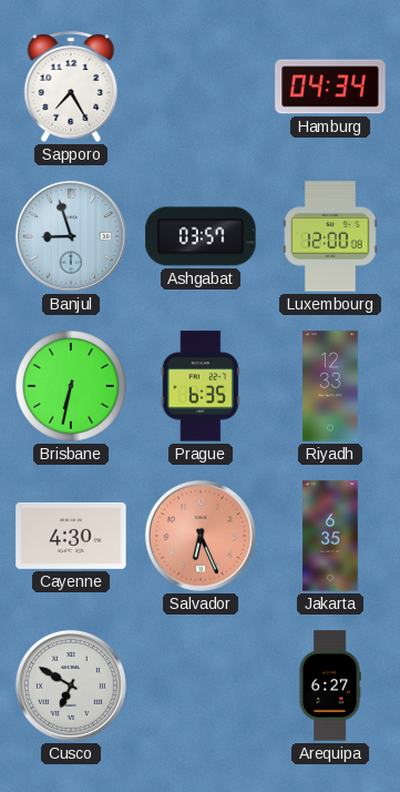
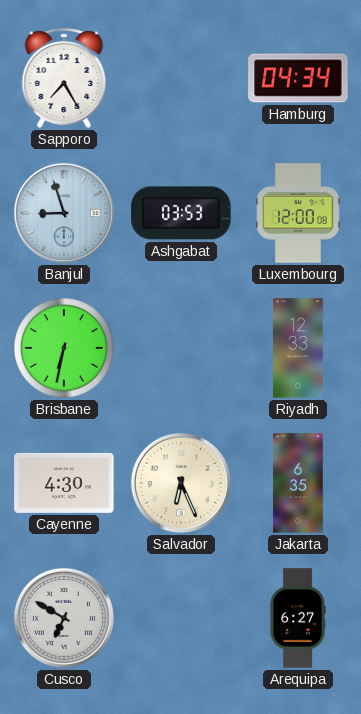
Ashgabat: 03:57 -> 03:53 (181, 213)
Prague: 6:35 -> none (201, 386)
Salvador dial: salmon -> cream (181, 483)
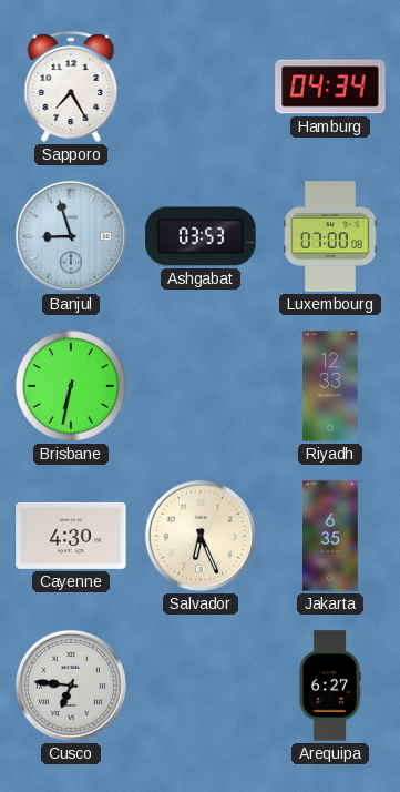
Luxembourg: 12:00 -> 07:00 (330, 236)
Cusco: 6:50 -> 6:46 (71, 686)
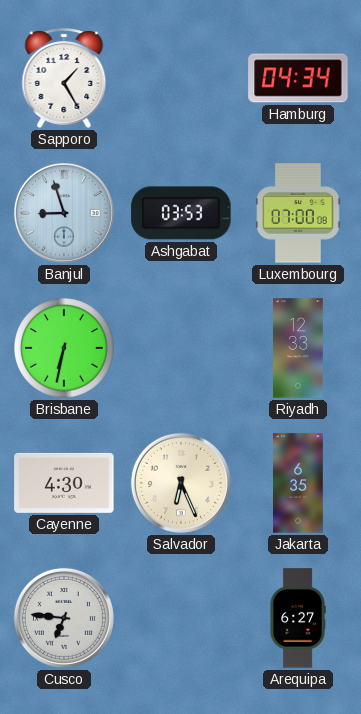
Sapporo: 7:25 -> 1:25 (64, 79)
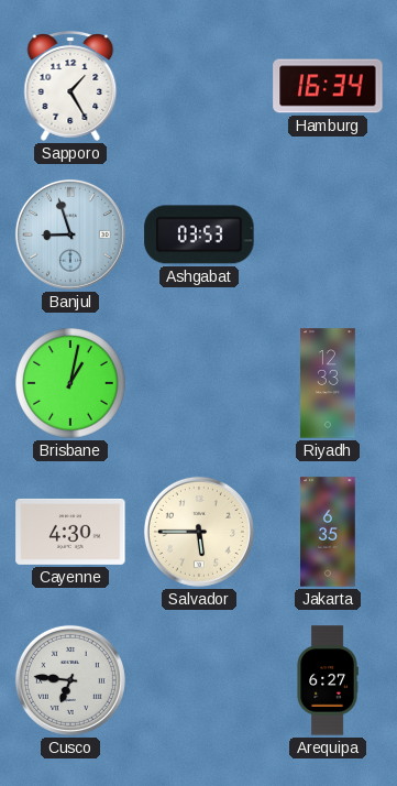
Hamburg: 04:34 -> 16:34 (328, 86)
Luxembourg: 07:00 -> none (298, 213)
Brisbane: 6:32 -> 1:02 (70, 383)
Salvador: 6:26 -> 5:45 (199, 532)
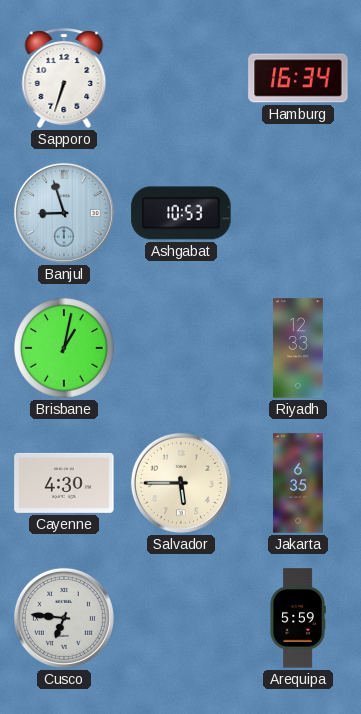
Sapporo: 1:25 -> 6:33 (64, 79)
Ashgabat: 03:53 -> 10:53 (181, 213)
Arequipa: 6:27 -> 5:59 (298, 618)
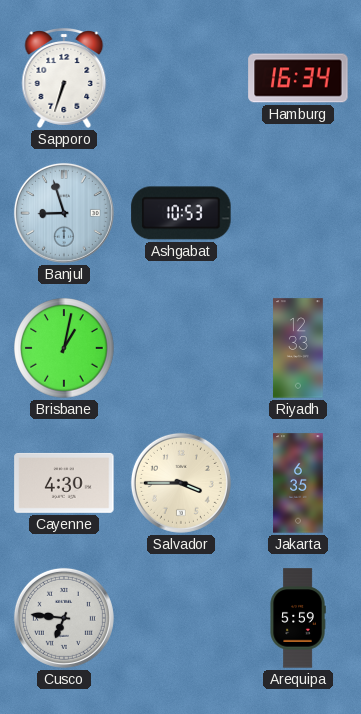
Salvador: 5:45 -> 3:45 (181, 483)
